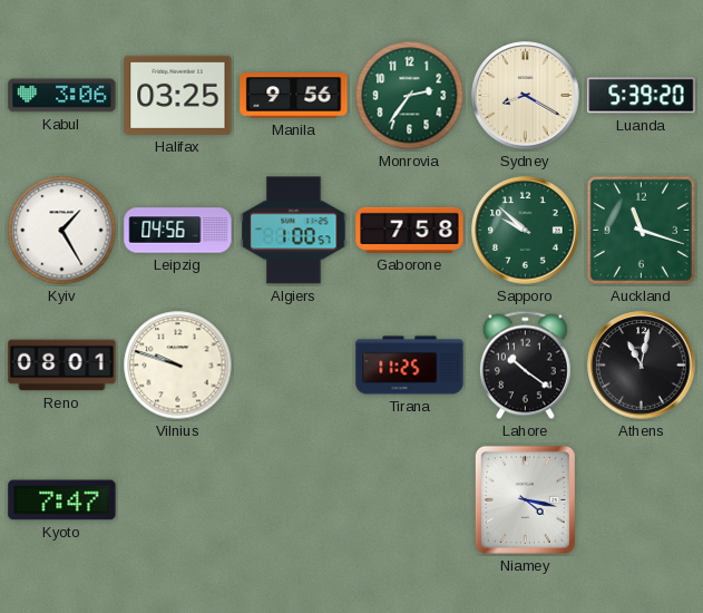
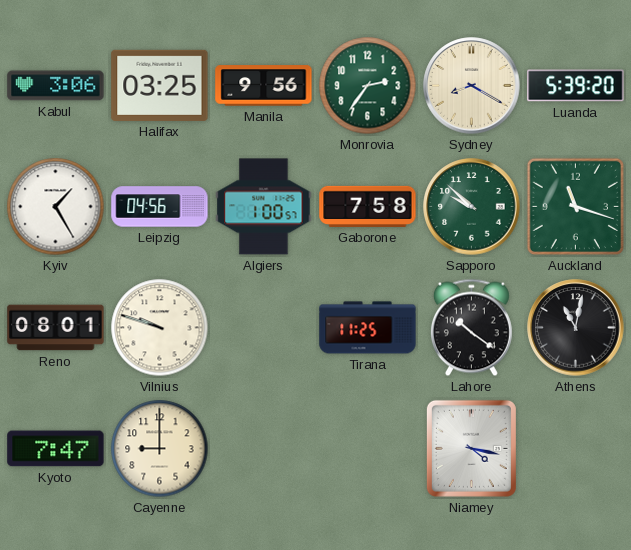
Cayenne: none -> 9:00 (160, 449)
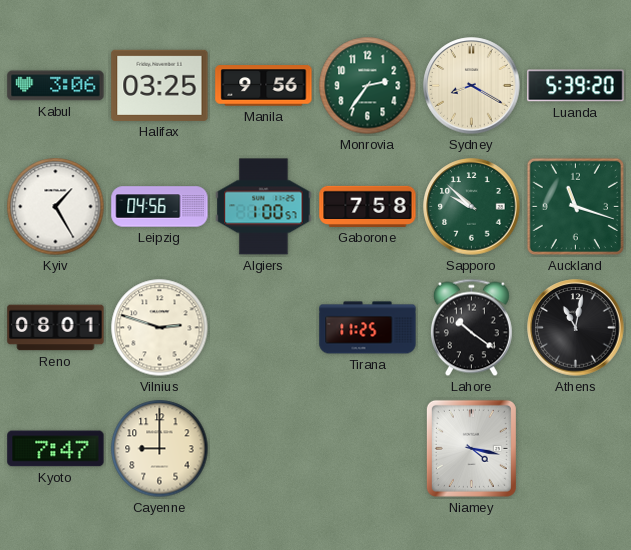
Vilnius: 9:48 -> 2:48 (160, 328)
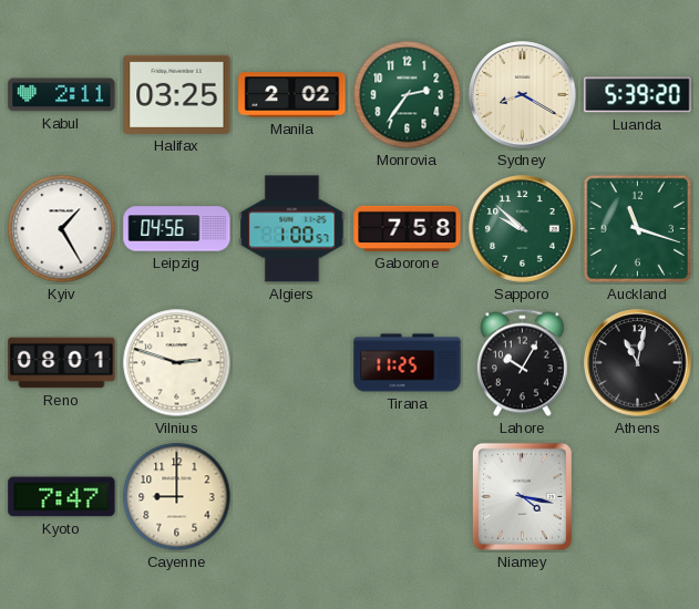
Kabul: 3:06 -> 2:11 (62, 95)
Manila: 9:56 -> 2:02 (292, 95)
Lahore: 10:21 -> 10:05 (522, 363)
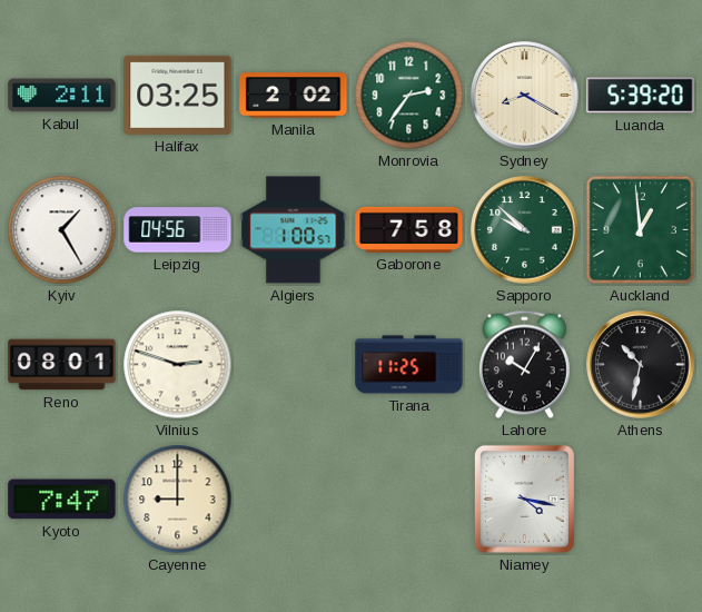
Auckland: 11:18 -> 12:59 (640, 229)
Athens: 11:02 -> 10:32 (641, 365)
